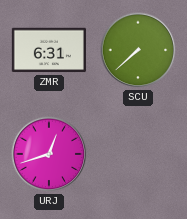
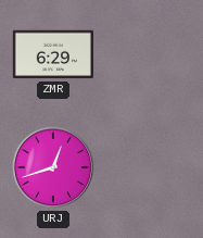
ZMR: 6:31 -> 6:29 (53, 54)
SCU: 7:38 -> none (138, 50)
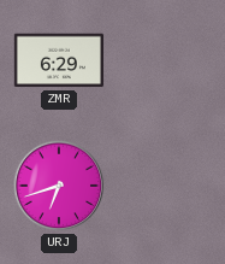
URJ: 12:42 -> 6:42 (59, 186)
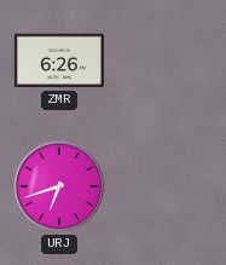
ZMR: 6:29 -> 6:26 (59, 61)
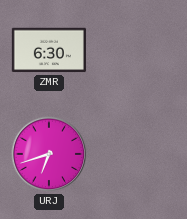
ZMR: 6:26 -> 6:30 (49, 50)
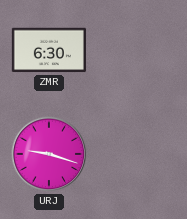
URJ: 6:42 -> 9:18 (49, 154)
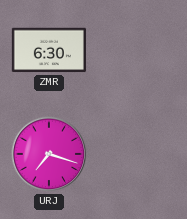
URJ: 9:18 -> 7:18 (49, 154)
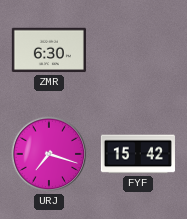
FYF: none -> 15:42 (138, 154)
